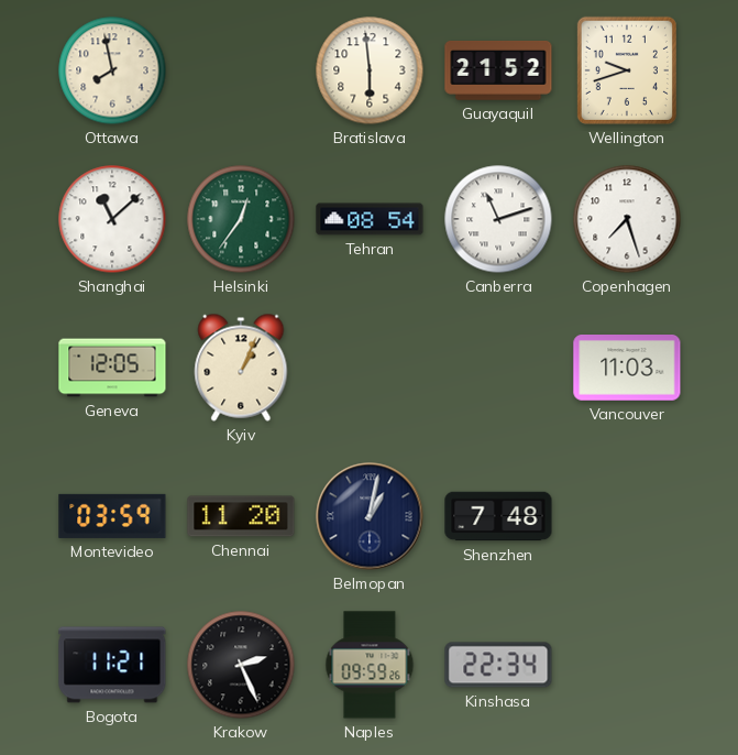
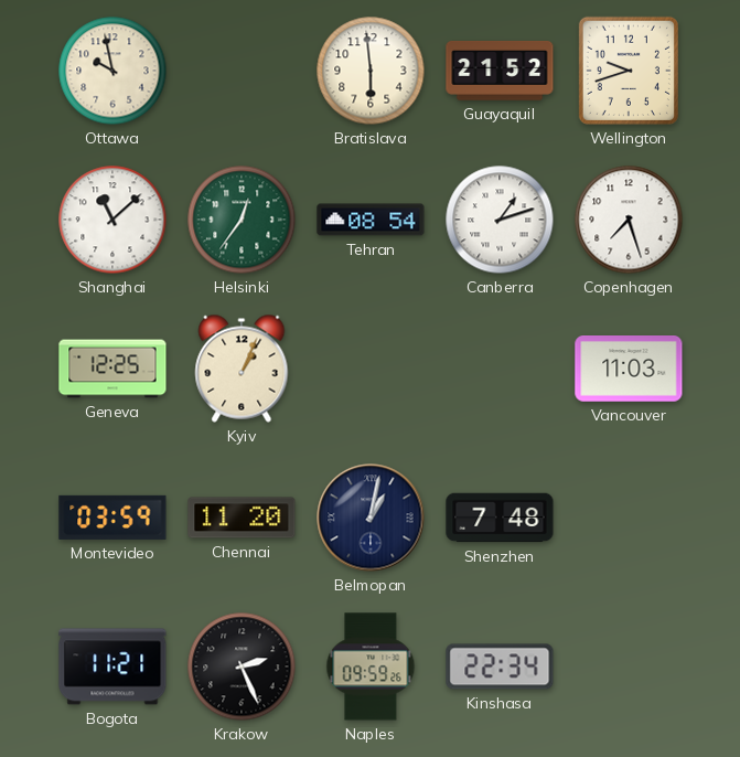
Ottawa: 7:58 -> 9:58 (112, 71)
Canberra: 11:12 -> 1:12 (500, 220)
Geneva: 12:05 -> 12:25 (112, 369)
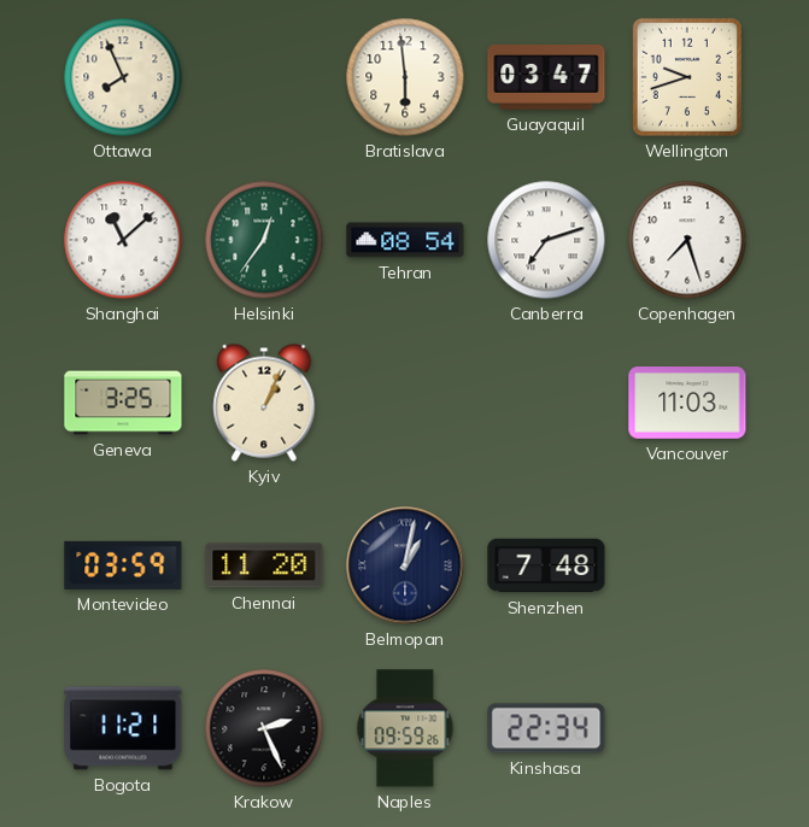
Ottawa: 9:58 -> 7:56 (123, 77)
Guayaquil: 21:52 -> 03:47 (546, 77)
Canberra: 1:12 -> 7:12 (546, 240)
Geneva: 12:25 -> 3:25 (123, 403)
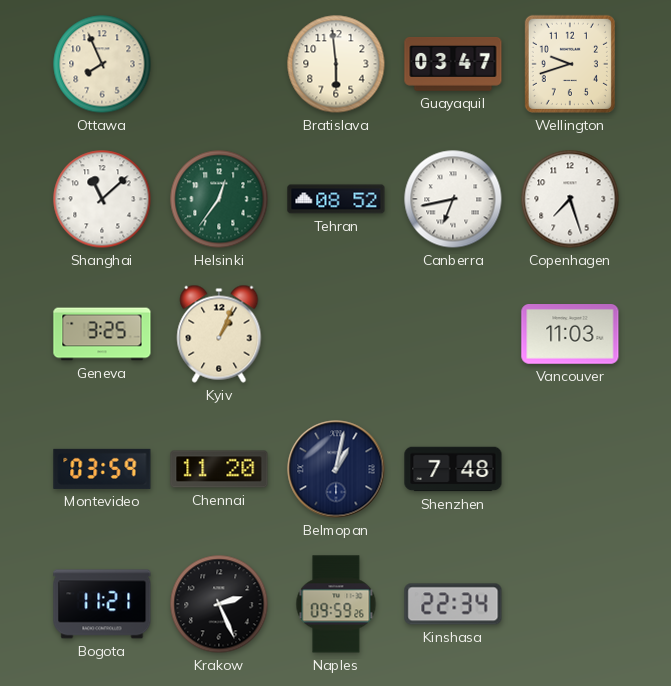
Tehran: 08:54 -> 08:52 (336, 199)
Canberra: 7:12 -> 6:43 (453, 199)
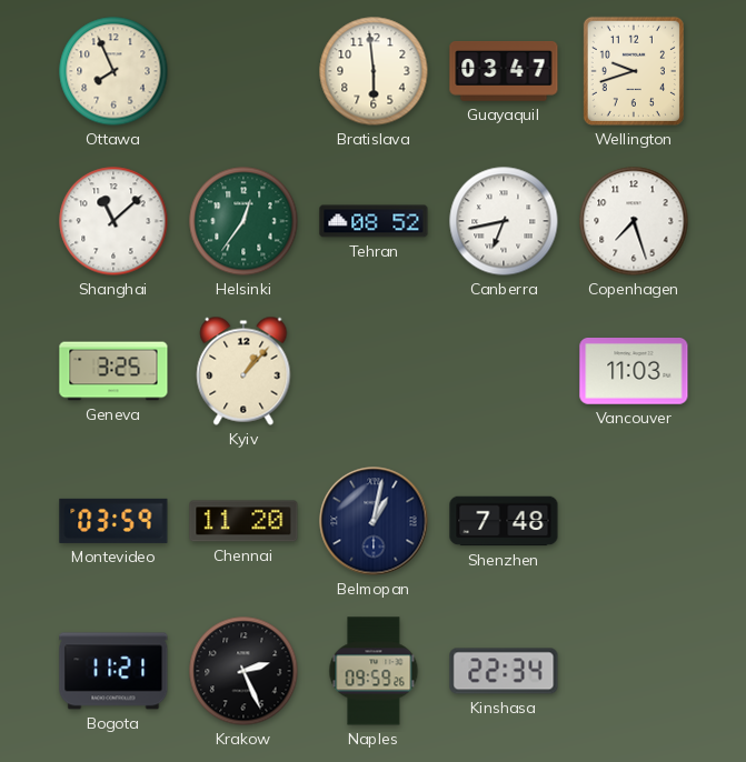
Kyiv: 1:04 -> 1:07 (243, 371)
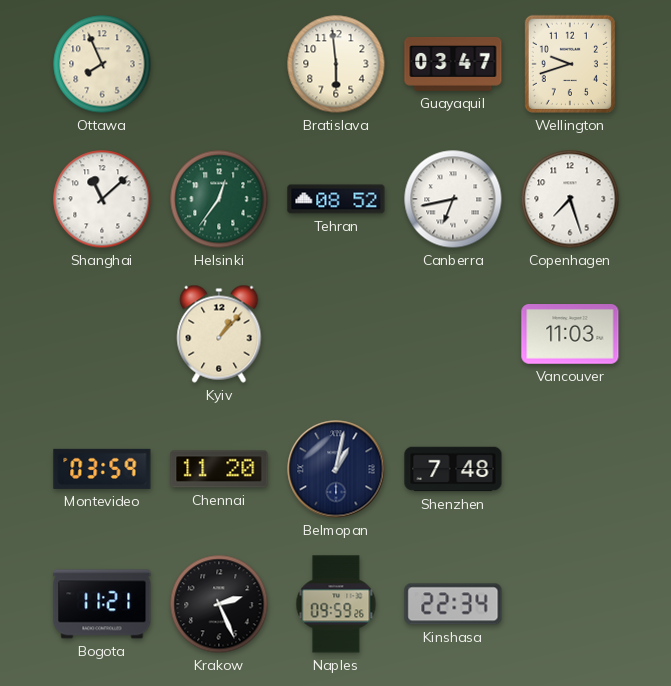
Geneva: 3:25 -> none (113, 371)
